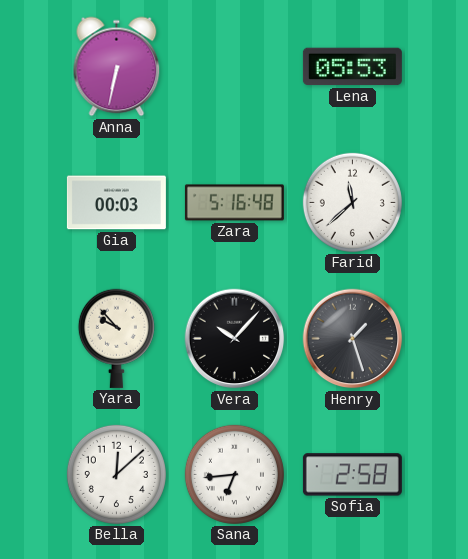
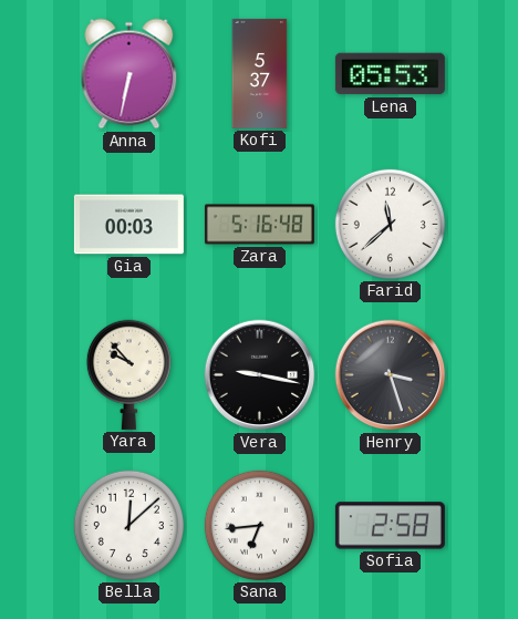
Kofi: none -> 5:37 (260, 73)
Vera: 10:07 -> 9:17 (260, 375)
Henry: 1:27 -> 3:27 (391, 375)
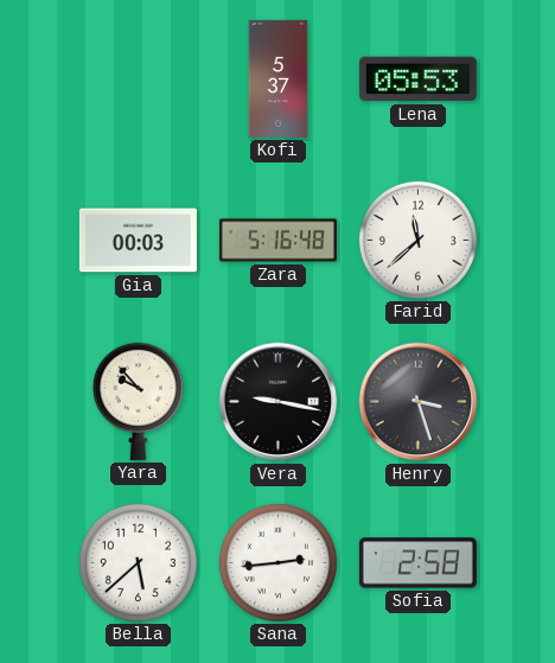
Anna: 6:32 -> none (129, 74)
Bella: 12:08 -> 5:38 (138, 562)
Sana: 6:44 -> 2:44 (277, 562)
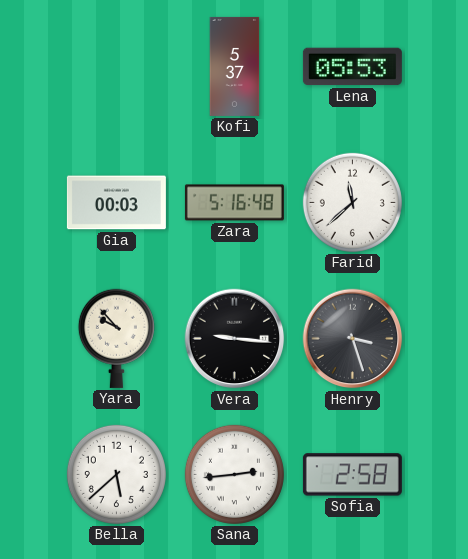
Vera: 9:17 -> 9:16 (235, 339)
